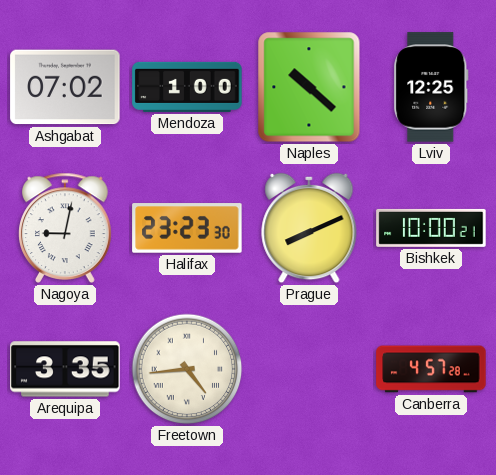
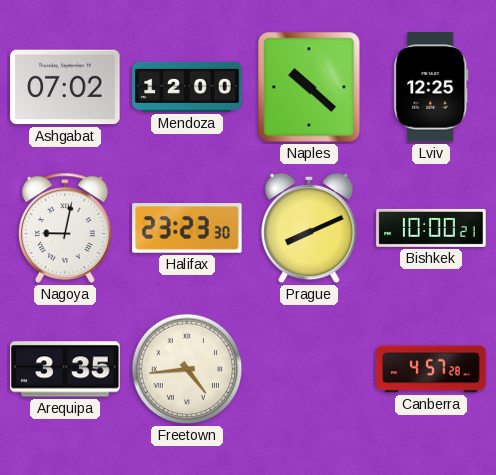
Mendoza: 1:00 -> 12:00 (187, 87)
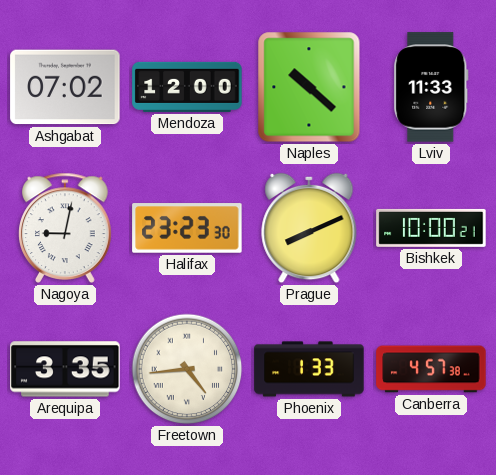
Lviv: 12:25 -> 11:33 (431, 87)
Phoenix: none -> 1:33 (309, 369)
Canberra: 4:57:28 -> 4:57:38 (431, 369)
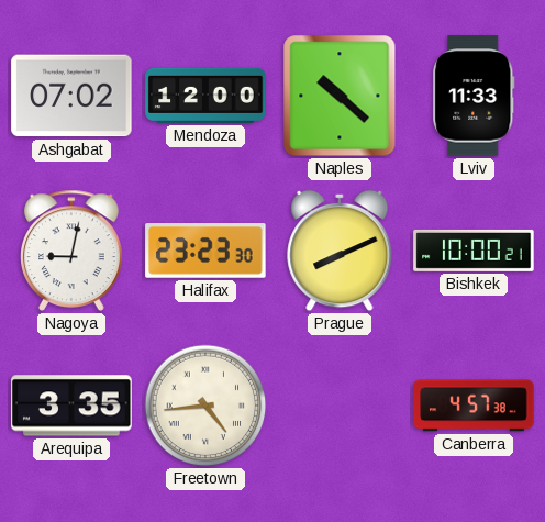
Phoenix: 1:33 -> none (309, 369)
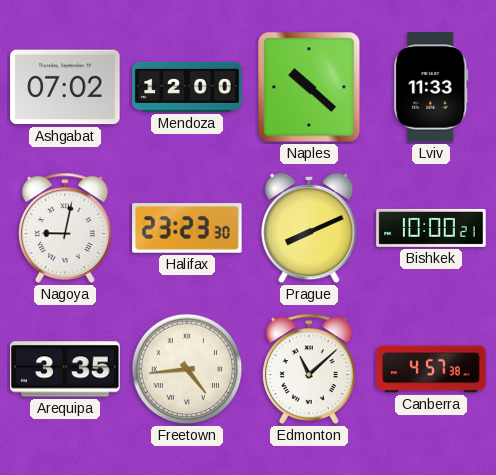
Edmonton: none -> 11:08 (309, 369)
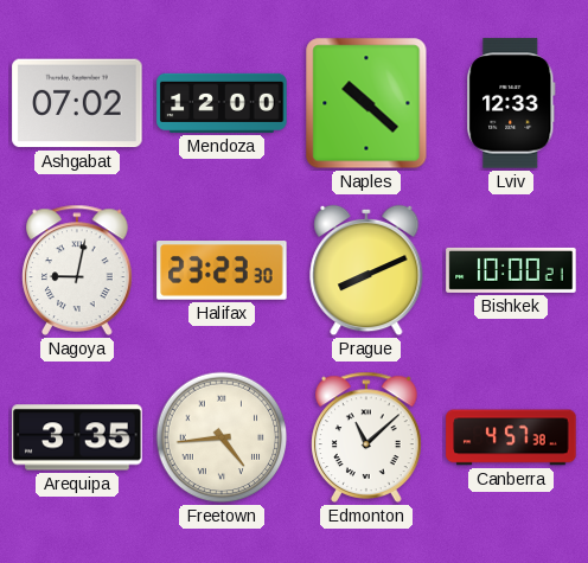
Lviv: 11:33 -> 12:33 (511, 103)
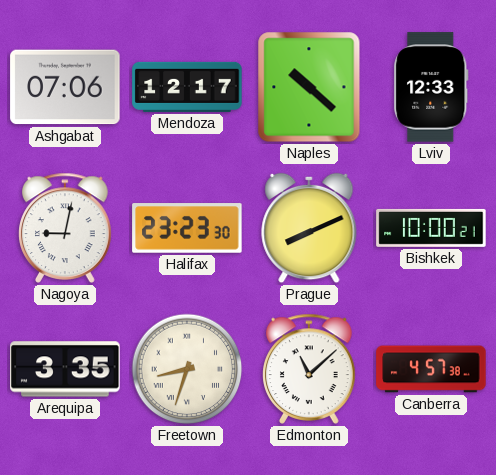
Ashgabat: 07:02 -> 07:06 (65, 87)
Mendoza: 12:00 -> 12:17 (187, 87)
Freetown: 4:44 -> 8:33 (187, 369)
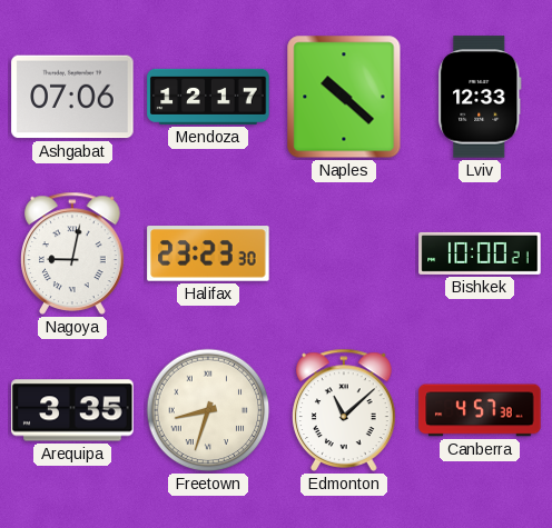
Prague: 8:11 -> none (309, 228)
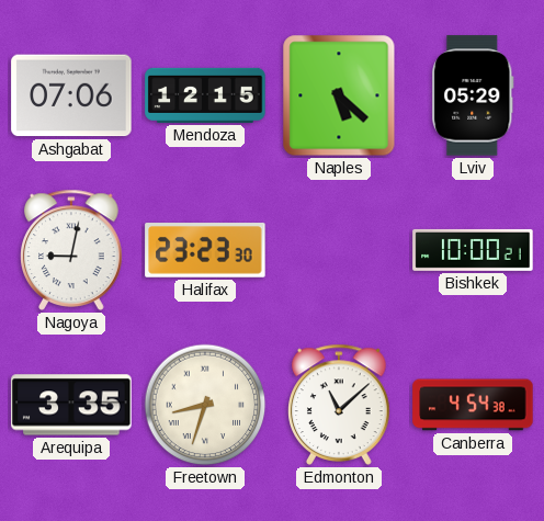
Mendoza: 12:17 -> 12:15 (205, 95)
Naples: 10:22 -> 5:22 (339, 95)
Lviv: 12:33 -> 05:29 (473, 95)
Canberra: 4:57 -> 4:54 (473, 405)
